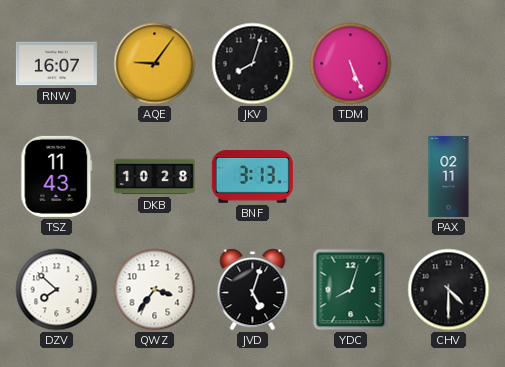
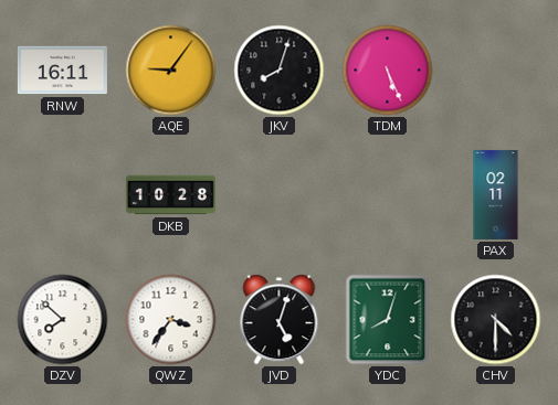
RNW: 16:07 -> 16:11 (62, 71)
TSZ: 11:43 -> none (57, 176)
BNF: 3:13 -> none (252, 176)
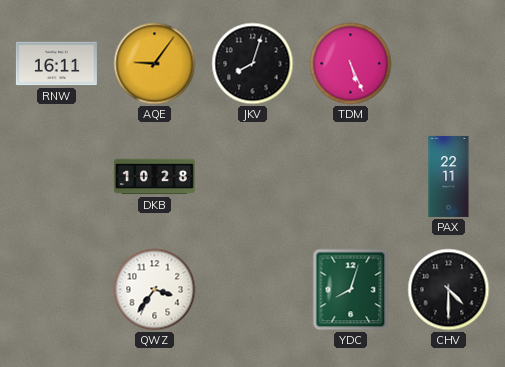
PAX: 02:11 -> 22:11 (449, 176)
DZV: 7:52 -> none (63, 320)
JVD: 5:03 -> none (280, 320)
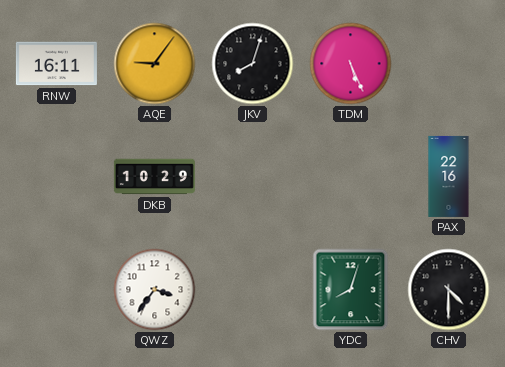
DKB: 10:28 -> 10:29 (154, 177)
PAX: 22:11 -> 22:16 (449, 176)
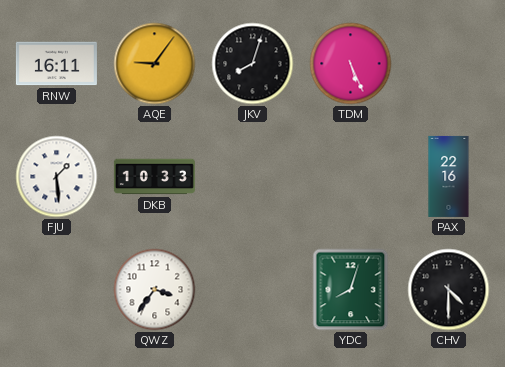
FJU: none -> 1:29 (57, 177)
DKB: 10:29 -> 10:33 (154, 177)
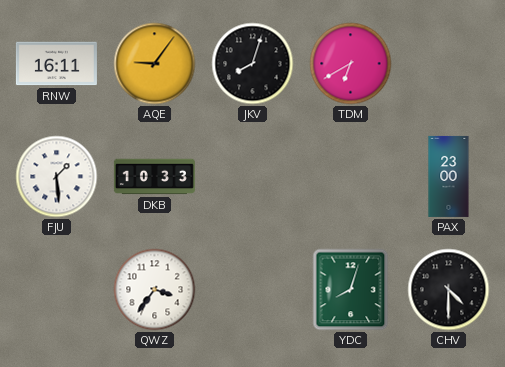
TDM: 5:26 -> 6:40 (351, 64)
PAX: 22:16 -> 23:00 (449, 176)
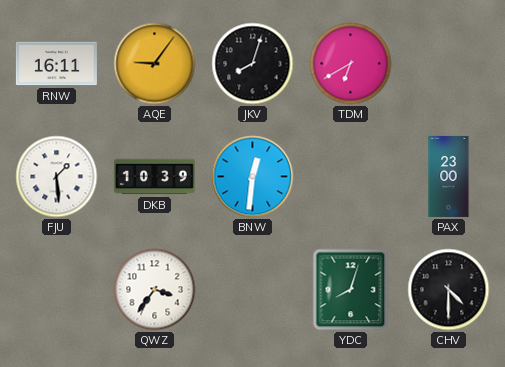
DKB: 10:33 -> 10:39 (154, 177)
BNW: none -> 12:31 (253, 177)
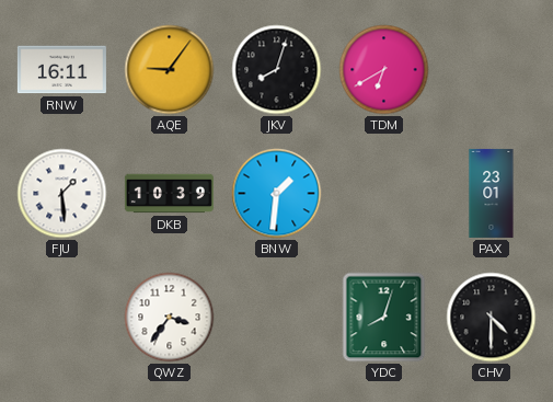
BNW: 12:31 -> 1:31 (277, 194)
PAX: 23:00 -> 23:01 (492, 193)
